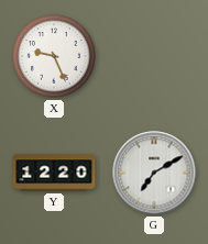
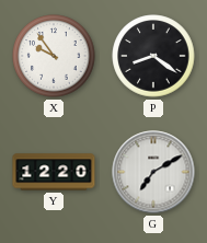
X: 9:26 -> 9:54 (54, 56)
P: none -> 8:21 (153, 56)
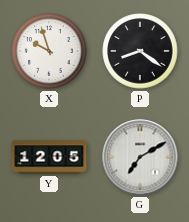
X: 9:54 -> 9:57 (49, 51)
Y: 12:20 -> 12:05 (49, 157)
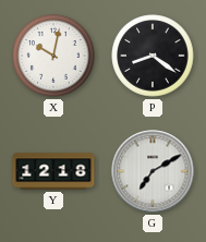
X: 9:57 -> 10:02 (53, 56)
Y: 12:05 -> 12:18 (53, 171)
